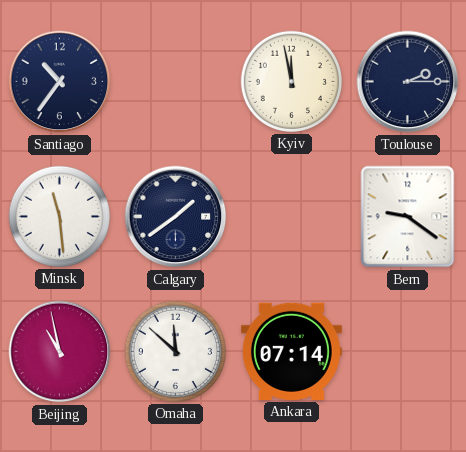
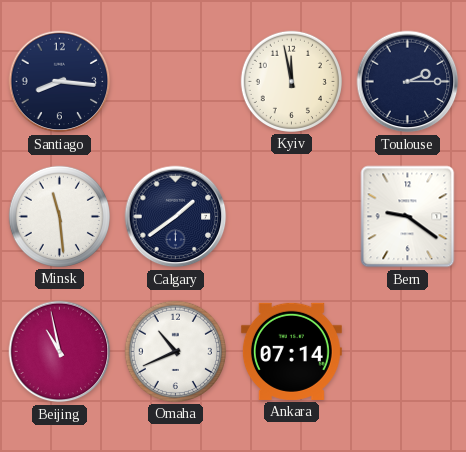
Santiago: 10:36 -> 8:16 (60, 82)
Omaha: 11:52 -> 10:41 (175, 351)
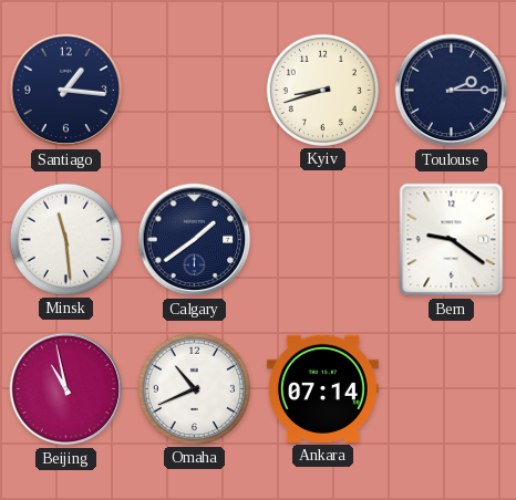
Santiago: 8:16 -> 1:16 (66, 91)
Kyiv: 11:58 -> 8:42 (322, 90)
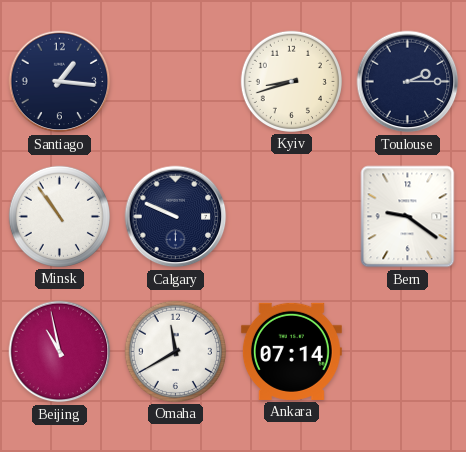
Minsk: 11:29 -> 10:54 (59, 216)
Calgary: 1:39 -> 9:49 (176, 217)
Omaha: 10:41 -> 11:40 (175, 351)
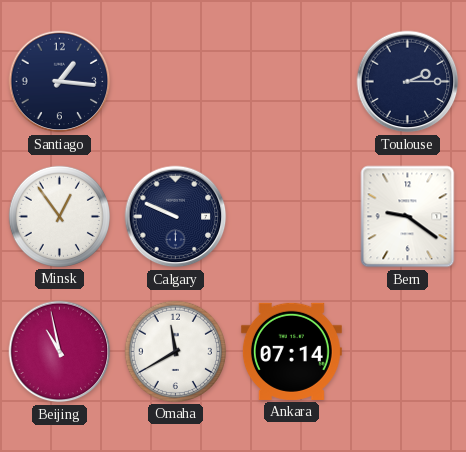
Kyiv: 8:42 -> none (291, 81)
Minsk: 10:54 -> 12:54 (59, 216)
